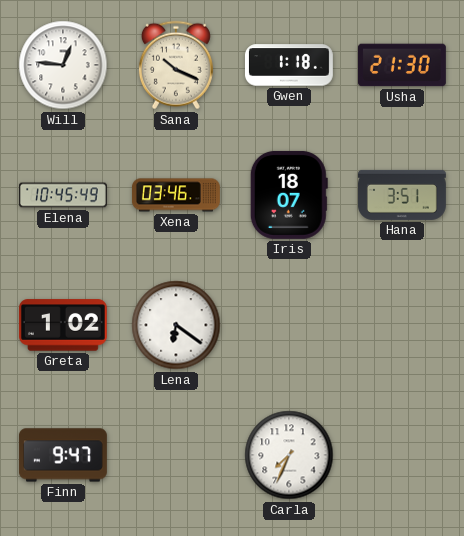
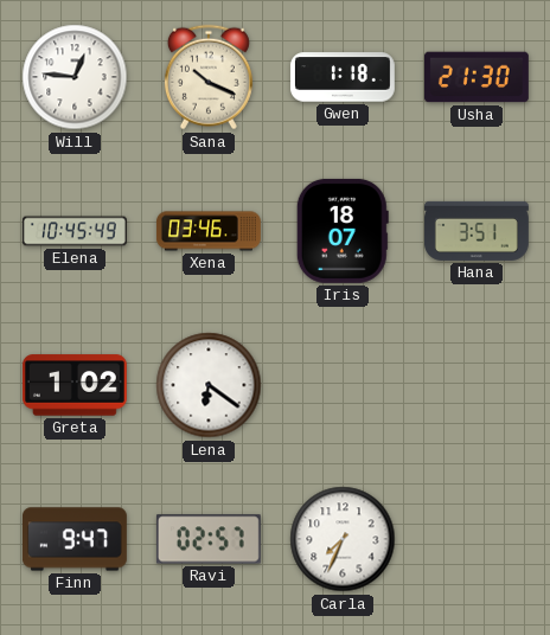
Ravi: none -> 02:57 (209, 539)
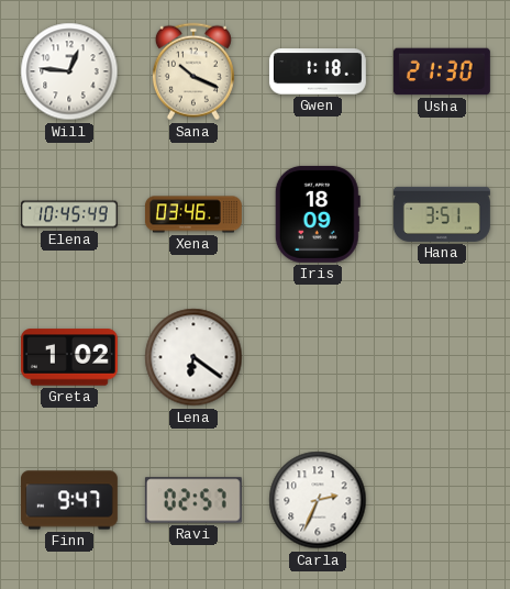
Iris: 18:07 -> 18:09 (318, 214)
Carla: 7:34 -> 2:34 (318, 500)
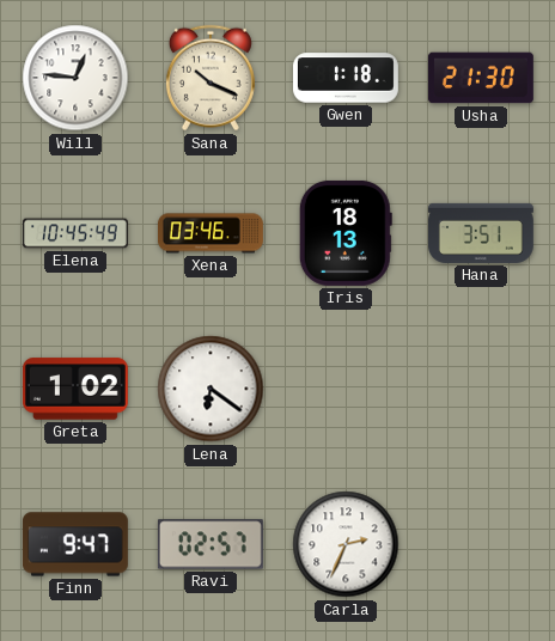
Iris: 18:09 -> 18:13 (346, 233)
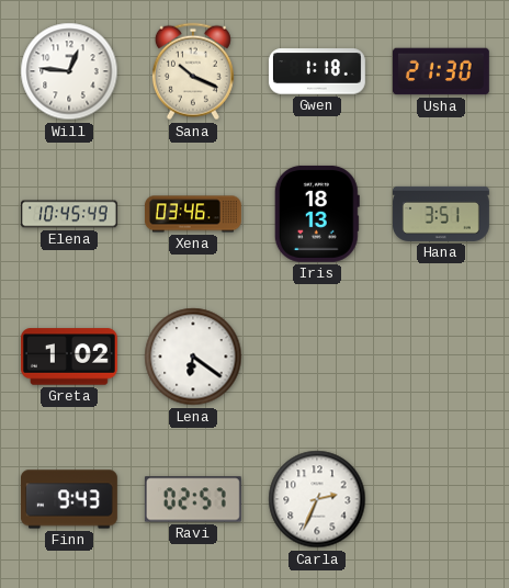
Finn: 9:47 -> 9:43 (69, 499)
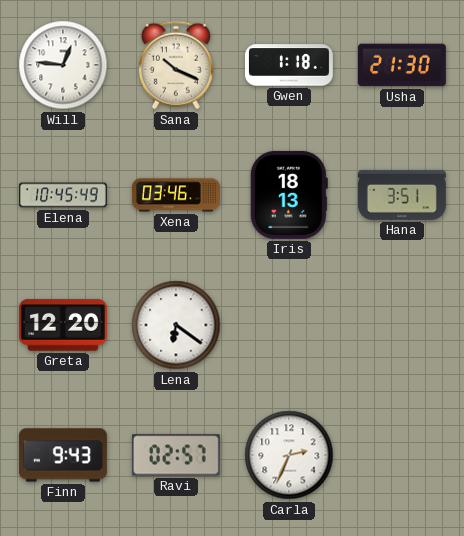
Greta: 1:02 -> 12:20 (63, 325)
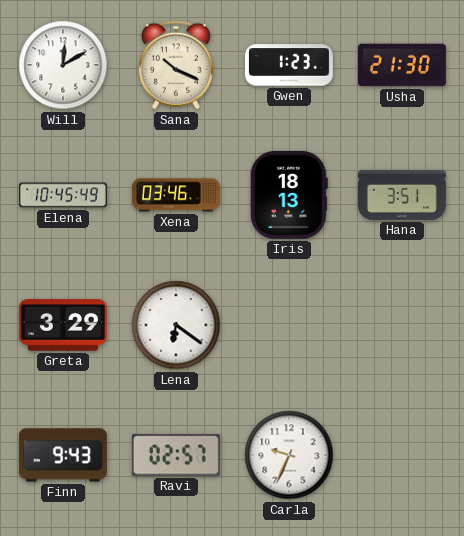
Will: 12:46 -> 12:10 (63, 65)
Gwen: 1:18 -> 1:23 (289, 65)
Greta: 12:20 -> 3:29 (63, 325)
Carla: 2:34 -> 9:34 (289, 455)
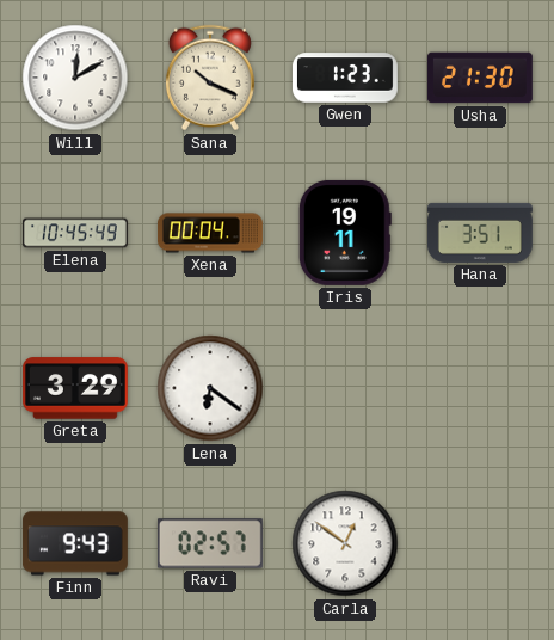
Xena: 03:46 -> 00:04 (210, 233)
Iris: 18:13 -> 19:11 (345, 233)
Carla: 9:34 -> 12:51 (345, 543)
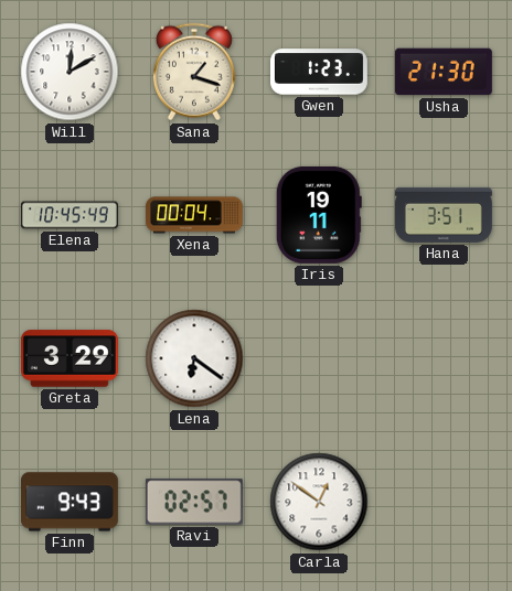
Sana: 10:19 -> 1:18 (194, 72)
